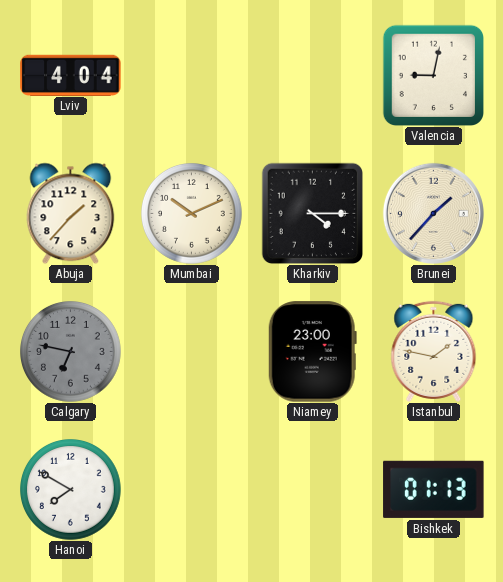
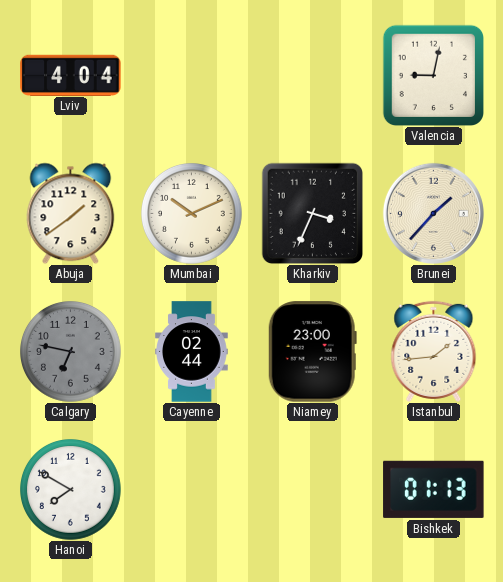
Abuja: 1:37 -> 1:39 (71, 213)
Kharkiv: 4:15 -> 3:34 (312, 213)
Cayenne: none -> 02:44 (192, 352)
Istanbul: 1:47 -> 1:44 (434, 351)
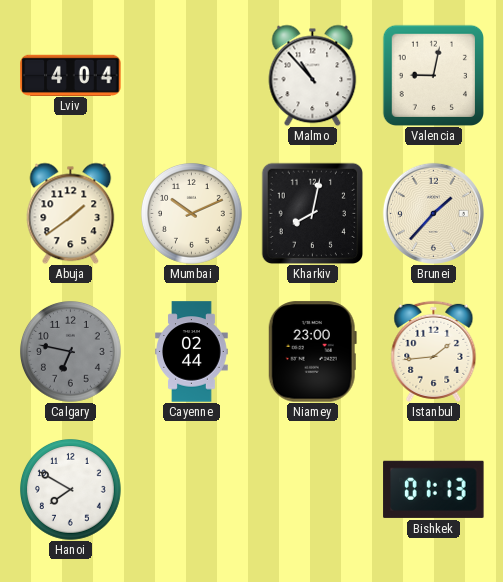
Malmo: none -> 10:53 (313, 75)
Kharkiv: 3:34 -> 8:02 (312, 213)
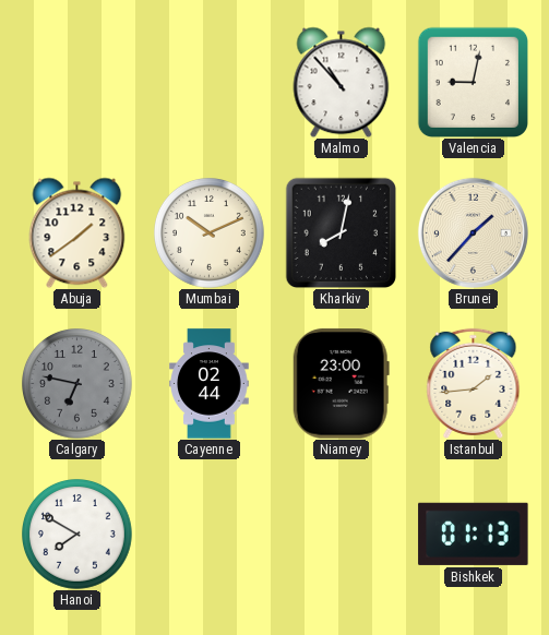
Lviv: 4:04 -> none (71, 75)
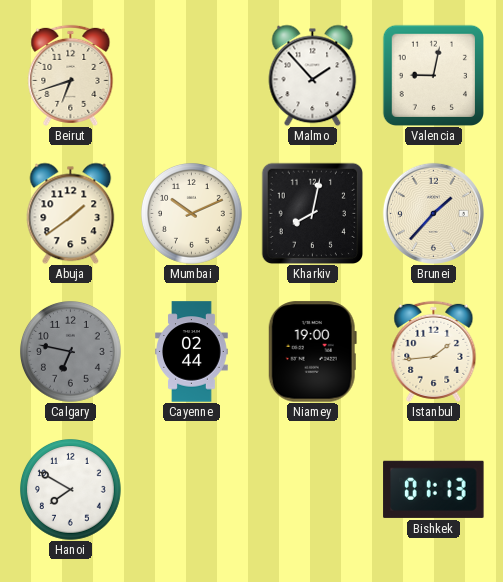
Beirut: none -> 6:42 (71, 75)
Malmo: 10:53 -> 1:53 (313, 75)
Niamey: 23:00 -> 19:00 (312, 352)
